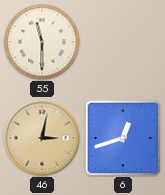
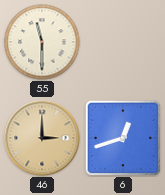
46: 3:02 -> 3:00 (42, 138)
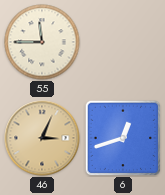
55: 11:30 -> 11:45 (42, 42)
46: 3:00 -> 3:04 (42, 138)
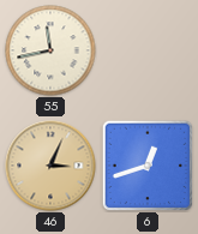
55: 11:45 -> 11:43 (50, 50)
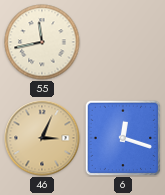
6: 12:42 -> 12:18 (123, 138)
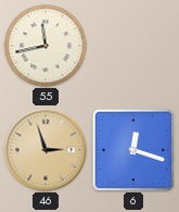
46: 3:04 -> 2:57 (46, 150)
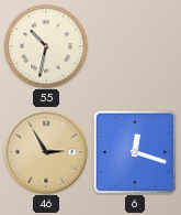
55: 11:43 -> 10:32 (46, 46)
46: 2:57 -> 2:55 (46, 152)
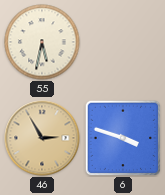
55: 10:32 -> 5:32 (42, 42)
6: 12:18 -> 3:48 (123, 138)
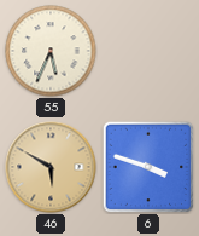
55: 5:32 -> 5:34 (51, 51)
46: 2:55 -> 5:50 (51, 167)
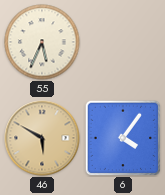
6: 3:48 -> 4:06 (123, 138)
